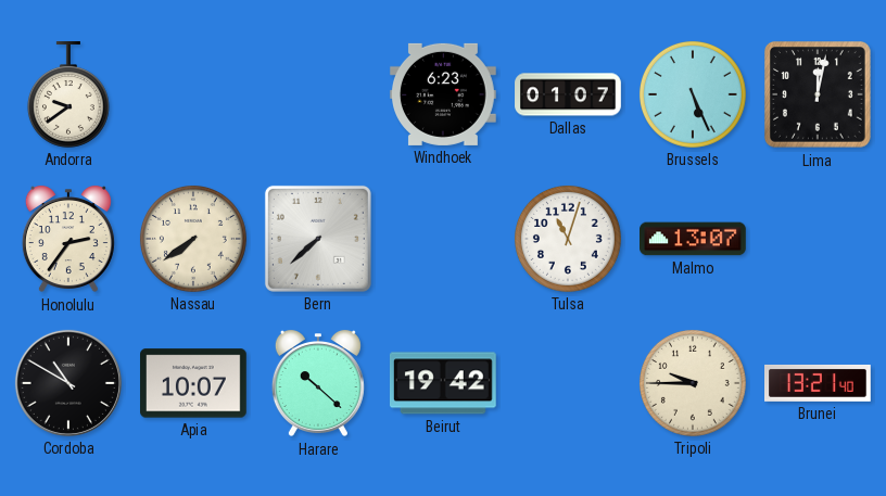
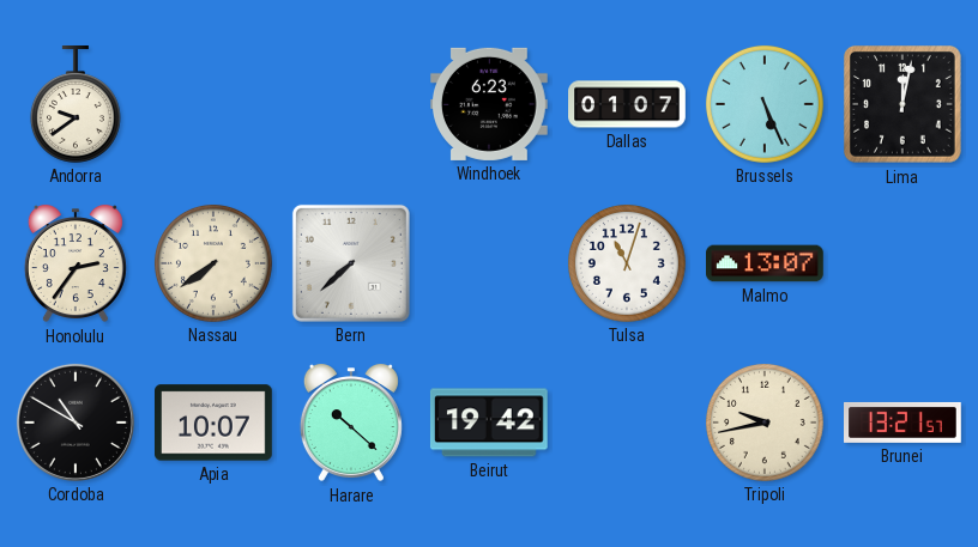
Tripoli: 9:45 -> 9:43 (765, 423)
Brunei: 13:21:40 -> 13:21:57 (904, 423)
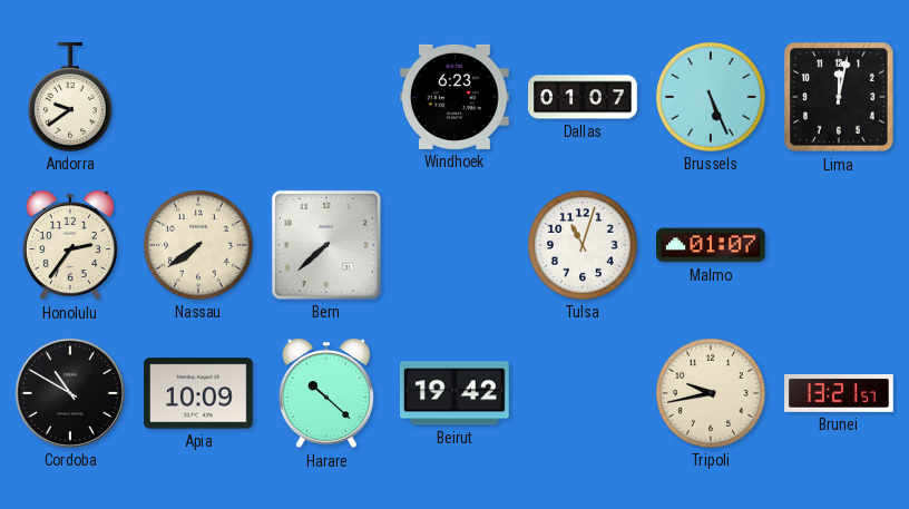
Malmo: 13:07 -> 01:07 (712, 245)
Apia: 10:07 -> 10:09 (199, 393)
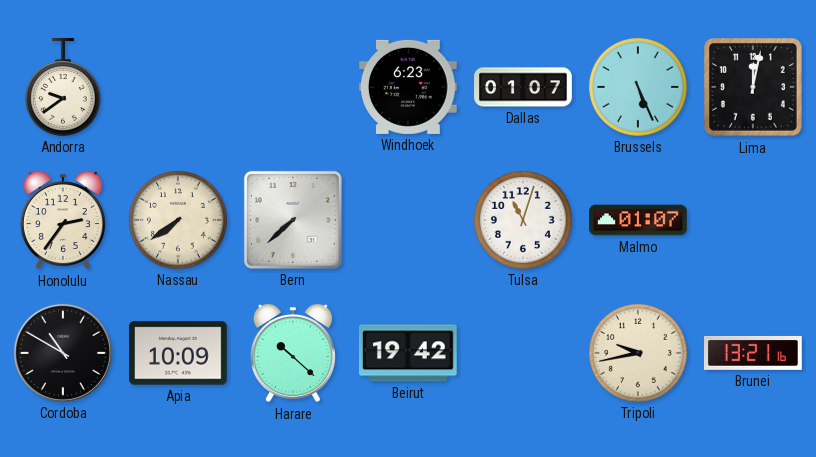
Brunei: 13:21:57 -> 13:21:16 (754, 353)
